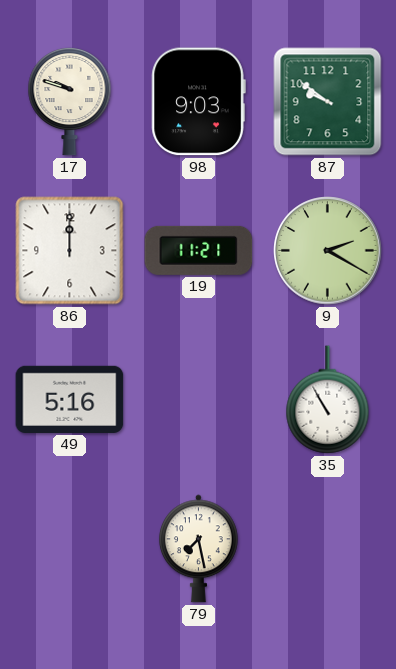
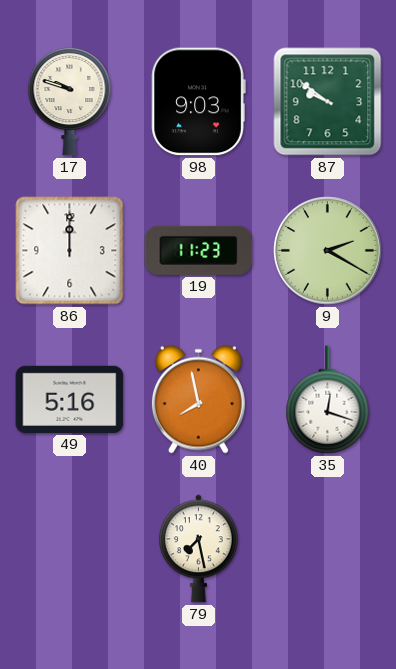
19: 11:21 -> 11:23 (199, 250)
40: none -> 7:58 (198, 399)
35: 10:55 -> 12:18 (328, 400)
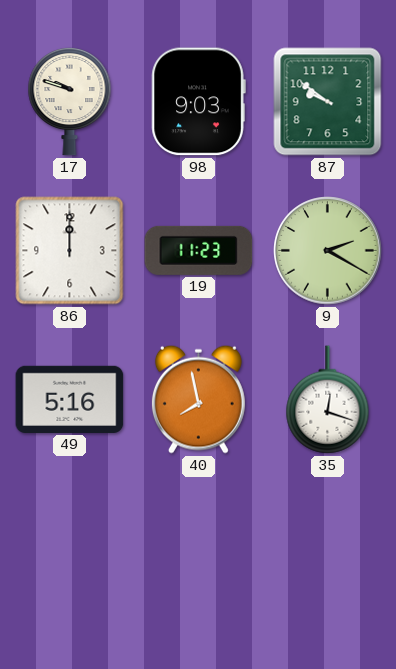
79: 7:28 -> none (198, 549)
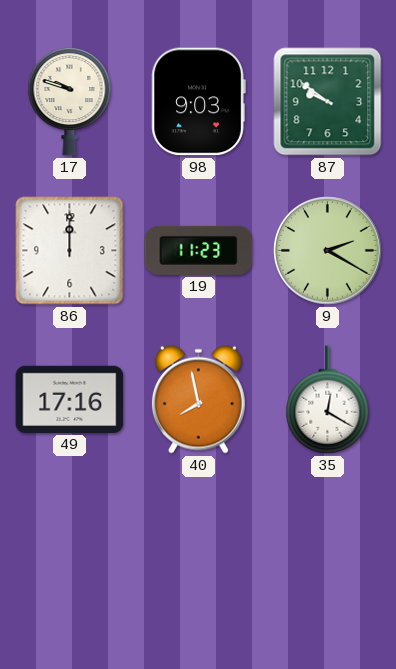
49: 5:16 -> 17:16 (70, 399)
35: 12:18 -> 12:20 (328, 400)
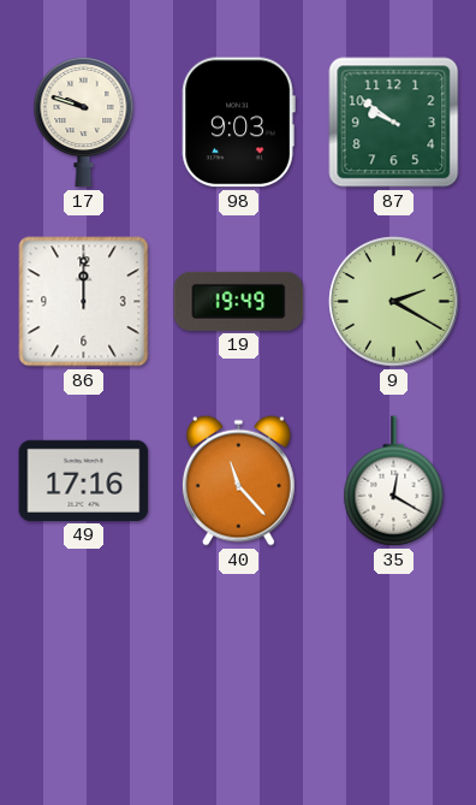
19: 11:23 -> 19:49 (239, 301)
40: 7:58 -> 11:23 (238, 480)
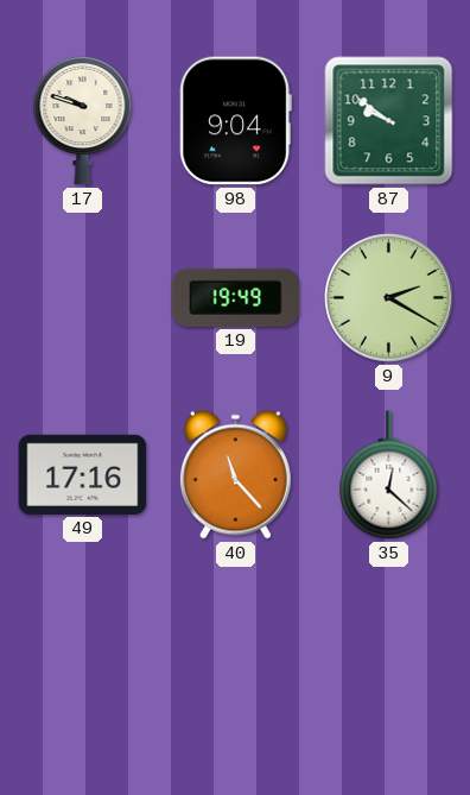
98: 9:03 -> 9:04 (235, 121)
86: 12:00 -> none (84, 302)
35: 12:20 -> 12:22 (389, 475)
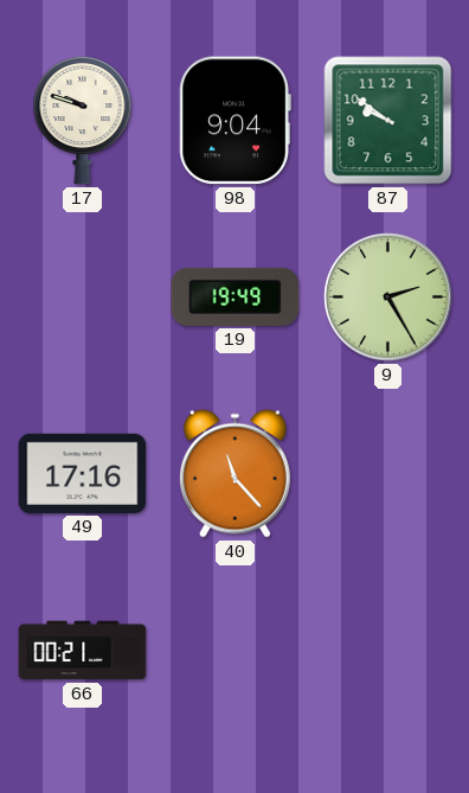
9: 2:20 -> 2:25 (388, 298)
35: 12:22 -> none (389, 475)
66: none -> 00:21 (83, 651)
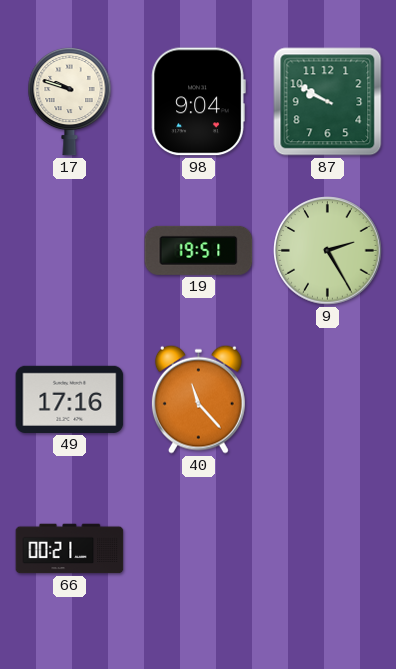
87: 9:51 -> 9:50 (328, 102)
19: 19:49 -> 19:51 (199, 250)
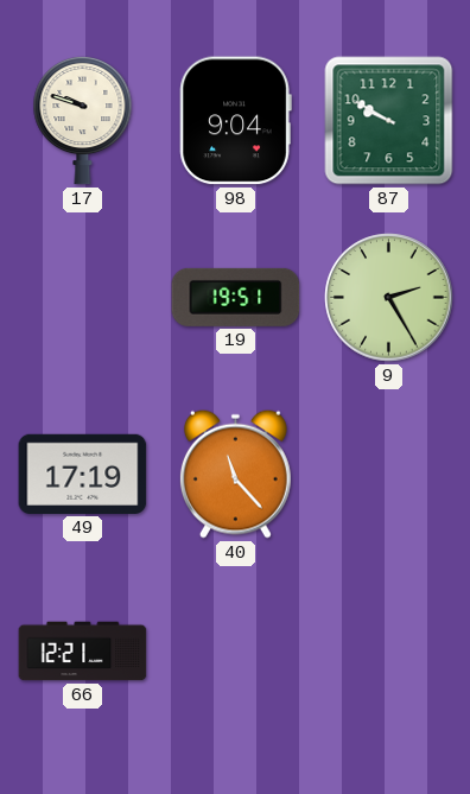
49: 17:16 -> 17:19 (83, 474)
66: 00:21 -> 12:21 (83, 652)
